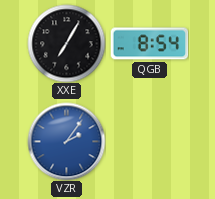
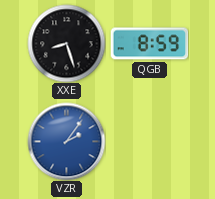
XXE: 7:05 -> 8:27 (66, 43)
QGB: 8:54 -> 8:59 (149, 44)
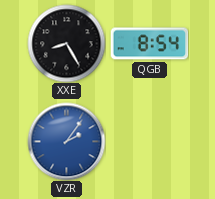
XXE: 8:27 -> 8:25 (66, 43)
QGB: 8:59 -> 8:54 (149, 44)
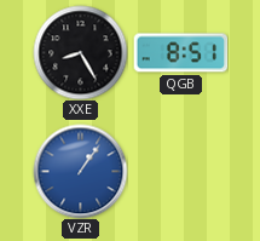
QGB: 8:54 -> 8:51 (180, 53)
VZR: 2:06 -> 1:06 (80, 171)
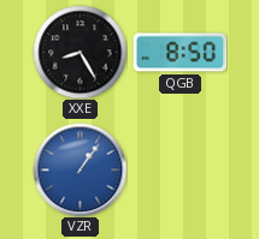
QGB: 8:51 -> 8:50 (179, 53)
